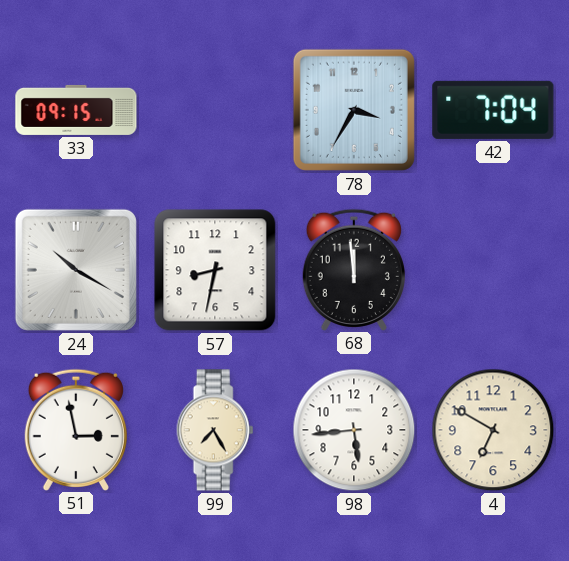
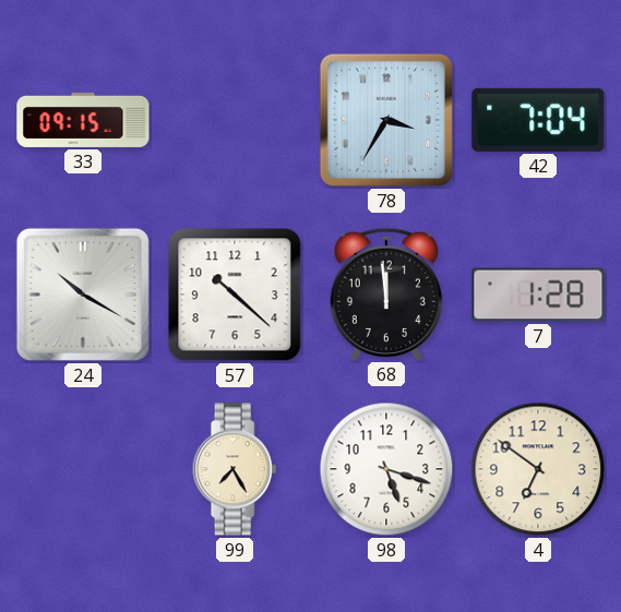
57: 8:32 -> 10:22 (235, 295)
7: none -> 1:28 (538, 295)
51: 2:58 -> none (76, 429)
98: 5:44 -> 5:18 (386, 469)
4: 6:50 -> 6:51 (538, 469)
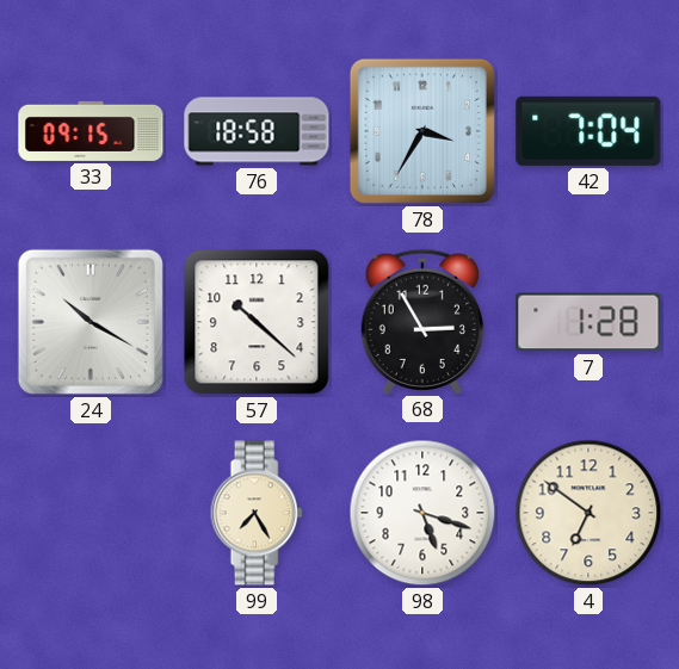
76: none -> 18:58 (257, 131)
68: 11:59 -> 2:55 (422, 321)
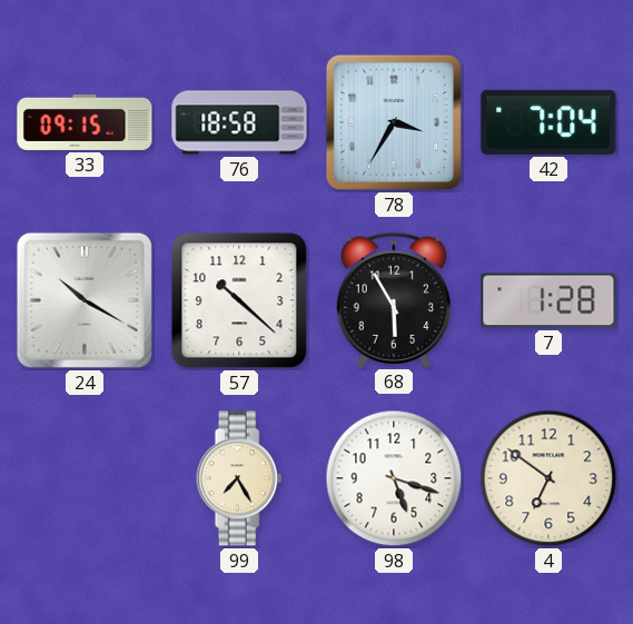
68: 2:55 -> 5:55 (394, 299)
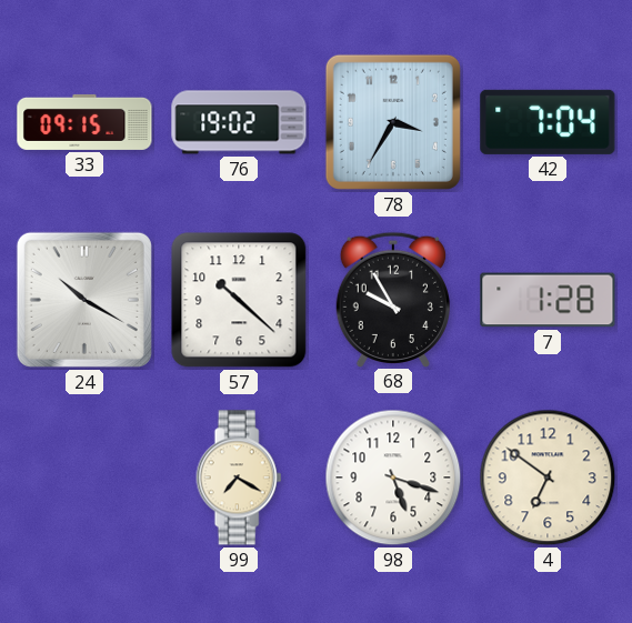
76: 18:58 -> 19:02 (239, 122)
68: 5:55 -> 9:55 (393, 299)
99: 7:25 -> 7:20 (239, 478)
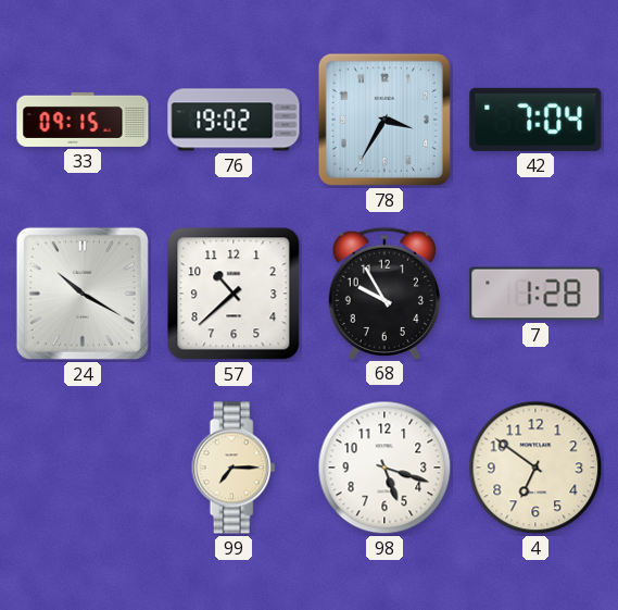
57: 10:22 -> 10:38 (234, 294)
99: 7:20 -> 7:15 (234, 468)
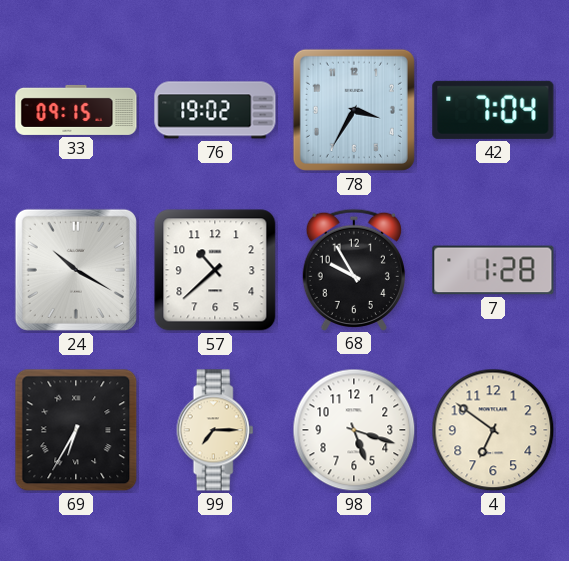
69: none -> 6:35 (76, 430)
